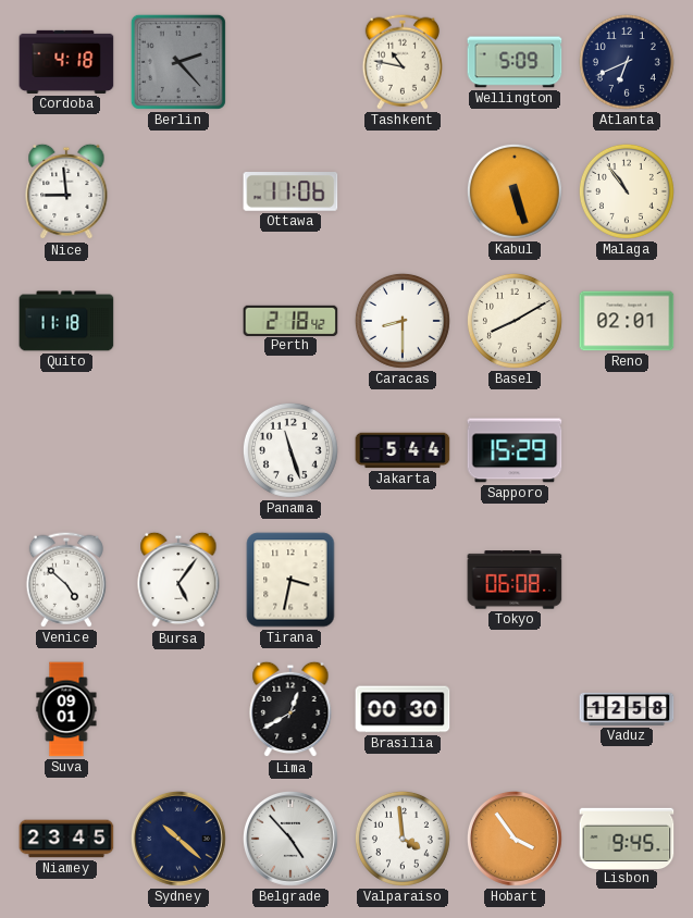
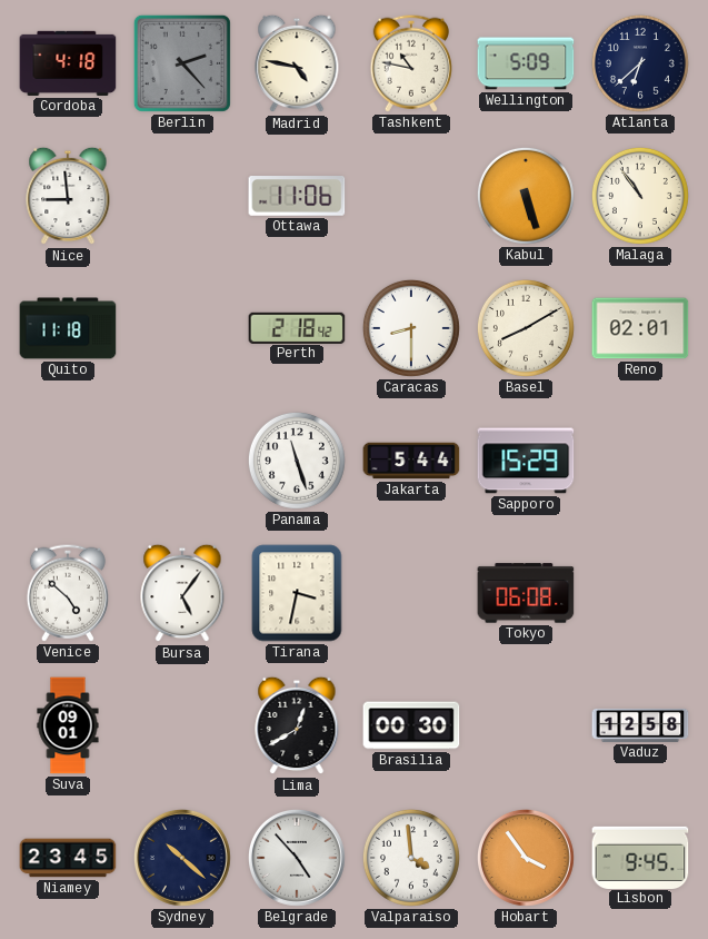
Madrid: none -> 4:47 (297, 63)
Atlanta: 6:41 -> 6:38 (640, 63)
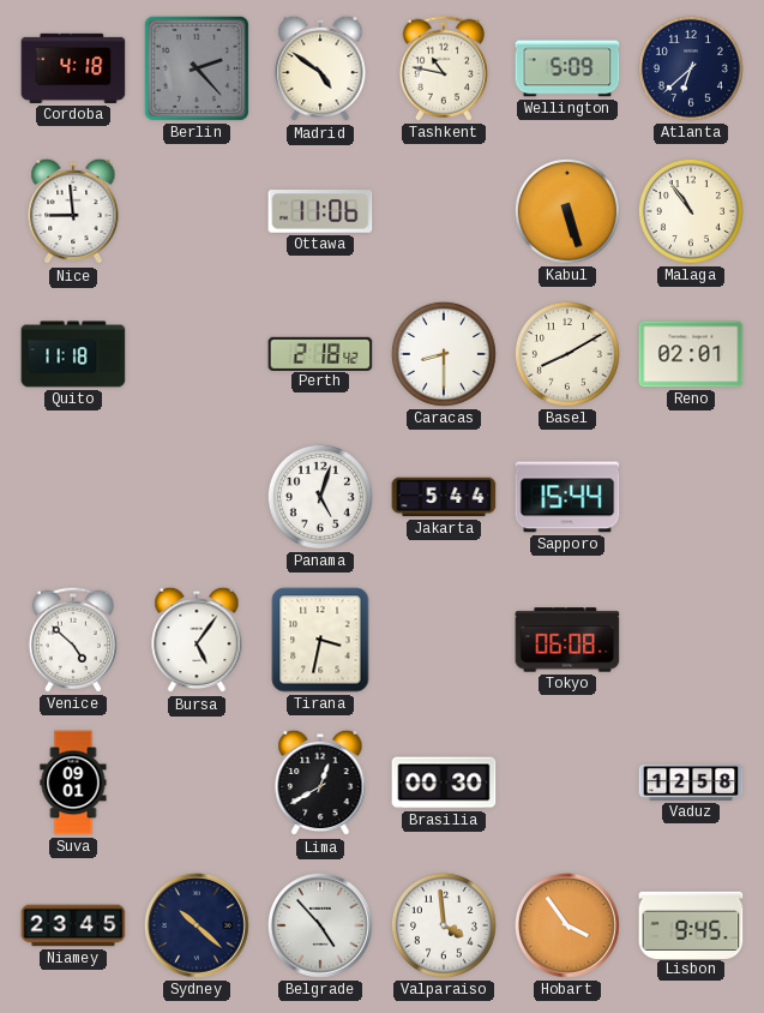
Madrid: 4:47 -> 4:51 (320, 68)
Panama: 11:27 -> 5:03 (320, 497)
Sapporo: 15:29 -> 15:44 (567, 497)
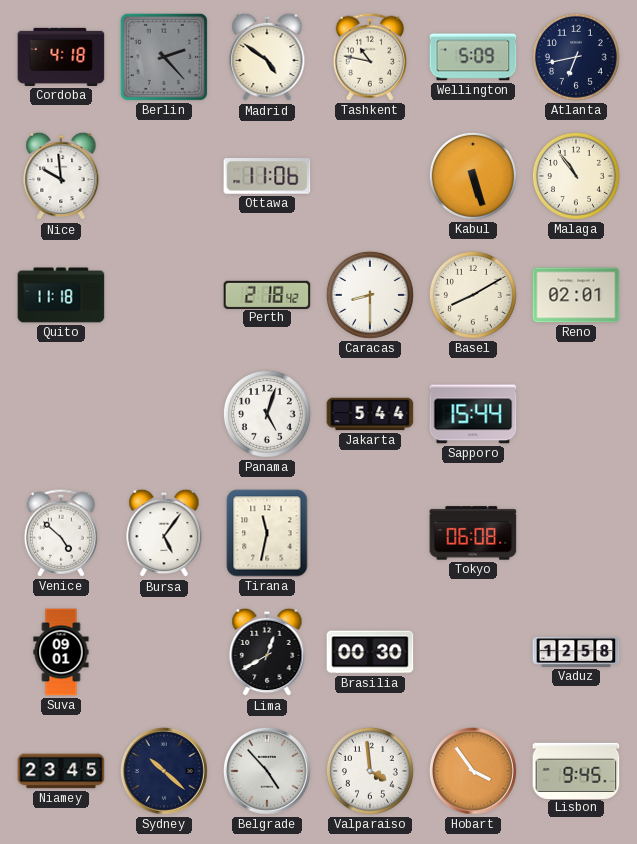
Atlanta: 6:38 -> 6:43 (576, 57)
Nice: 8:59 -> 9:59 (61, 176)
Tirana: 3:32 -> 11:32 (267, 533)
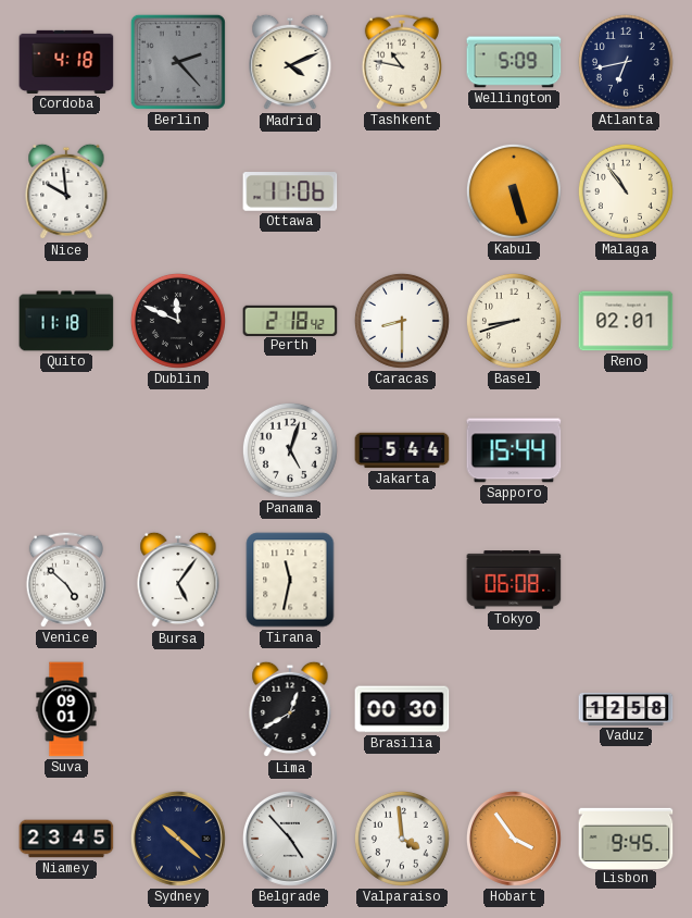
Madrid: 4:51 -> 4:11 (290, 62)
Dublin: none -> 11:49 (178, 321)
Basel: 8:10 -> 8:42 (514, 321)
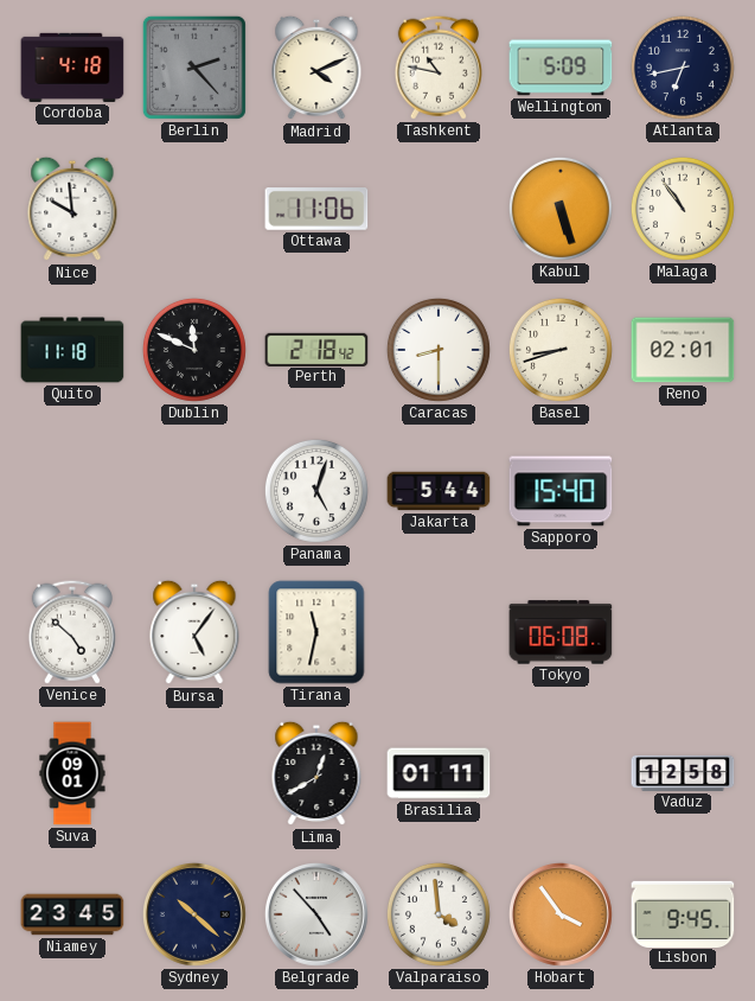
Sapporo: 15:44 -> 15:40 (561, 491)
Brasilia: 00:30 -> 01:11 (439, 773)
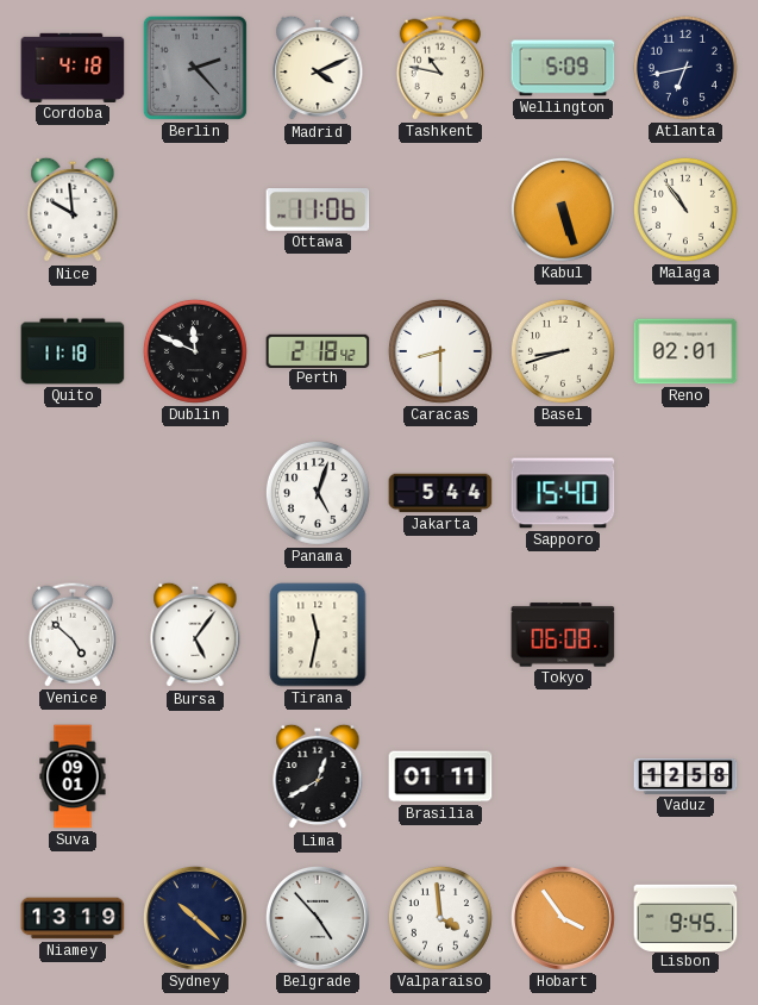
Niamey: 23:45 -> 13:19 (73, 918)
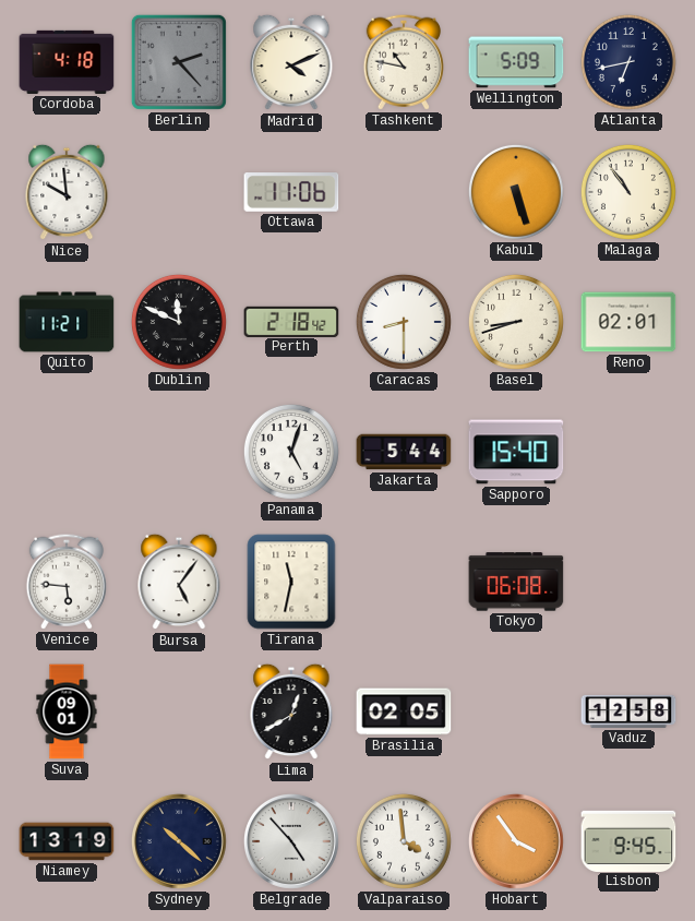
Quito: 11:18 -> 11:21 (67, 322)
Venice: 4:52 -> 5:46 (67, 582)
Brasilia: 01:11 -> 02:05 (404, 711)
